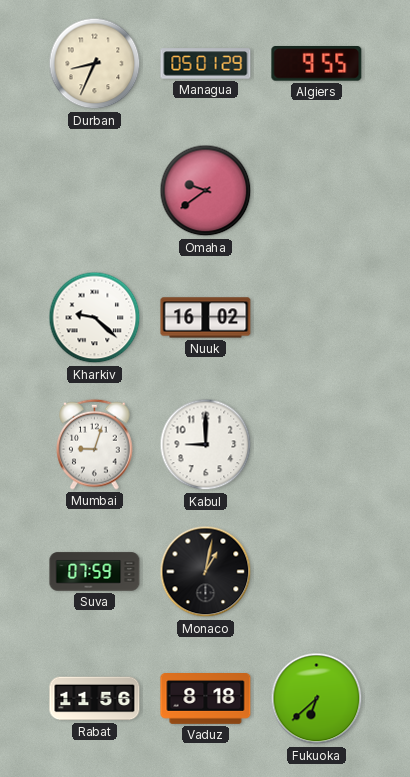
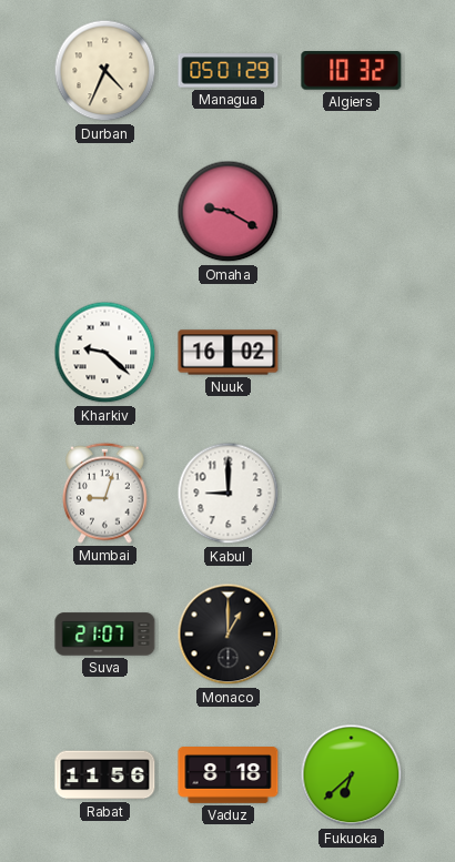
Durban: 8:34 -> 4:34 (105, 71)
Algiers: 9:55 -> 10:32 (352, 71)
Omaha: 9:39 -> 9:20 (229, 212)
Suva: 07:59 -> 21:07 (105, 635)
Monaco: 1:02 -> 1:00 (229, 635)
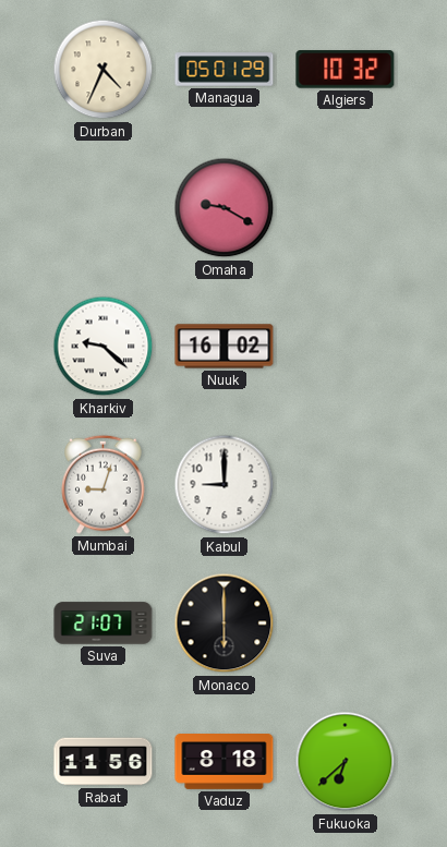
Monaco: 1:00 -> 6:00 (225, 624)
